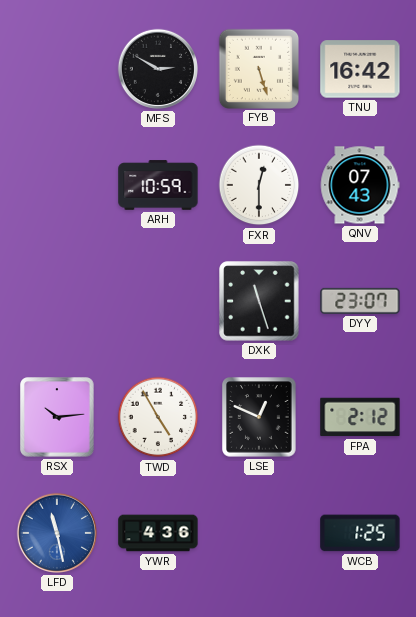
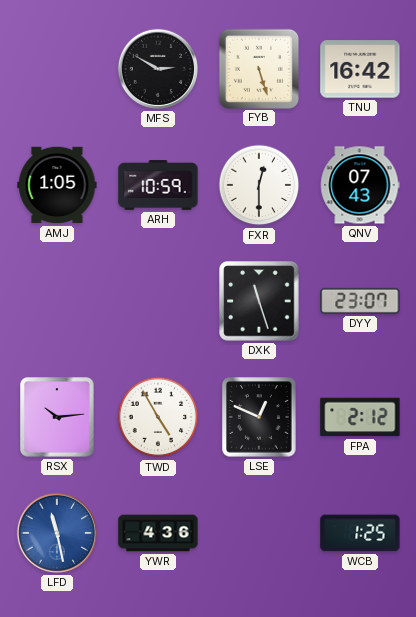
AMJ: none -> 1:05 (57, 185)
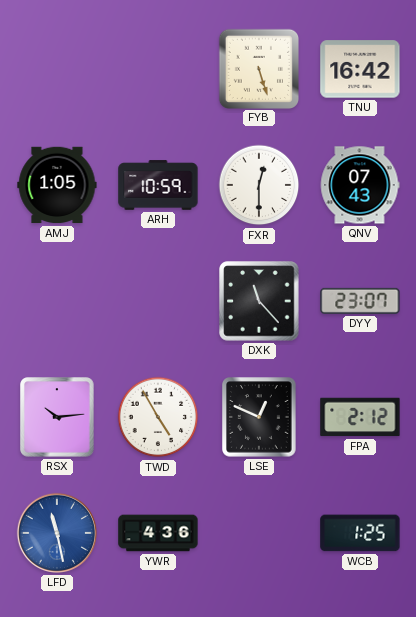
MFS: 2:50 -> none (158, 69)
DXK: 11:27 -> 11:23 (259, 301)
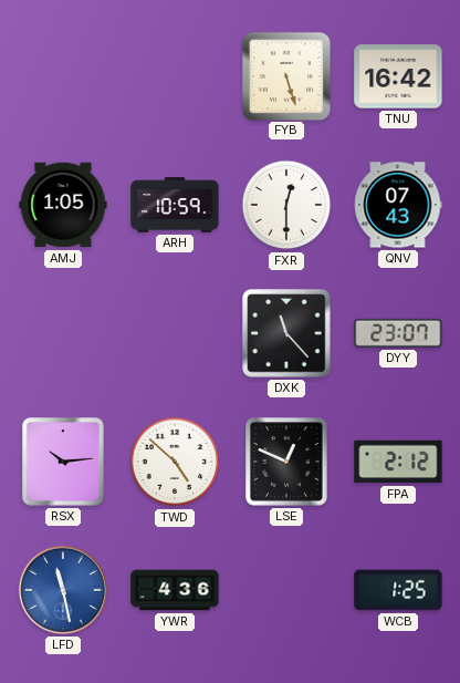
TWD: 4:55 -> 4:52 (175, 462)
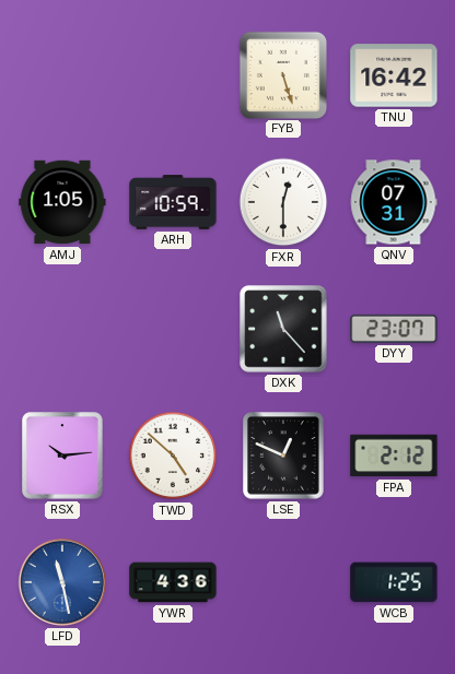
QNV: 07:43 -> 07:31 (394, 202)
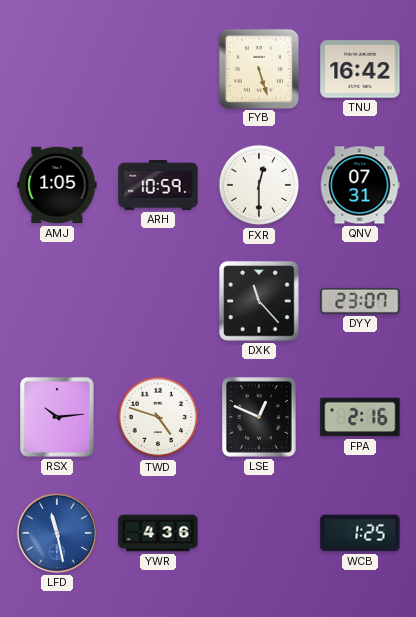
TWD: 4:52 -> 4:48 (158, 417)
FPA: 2:12 -> 2:16 (360, 417)
